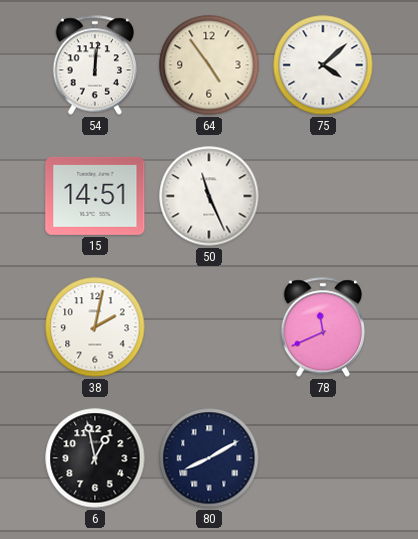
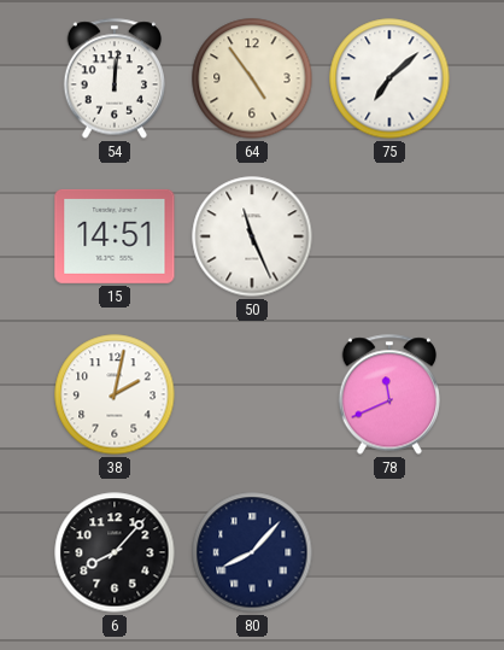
75: 4:08 -> 7:08 (389, 78)
6: 12:58 -> 8:07 (115, 552)
80: 8:10 -> 8:07 (252, 552)
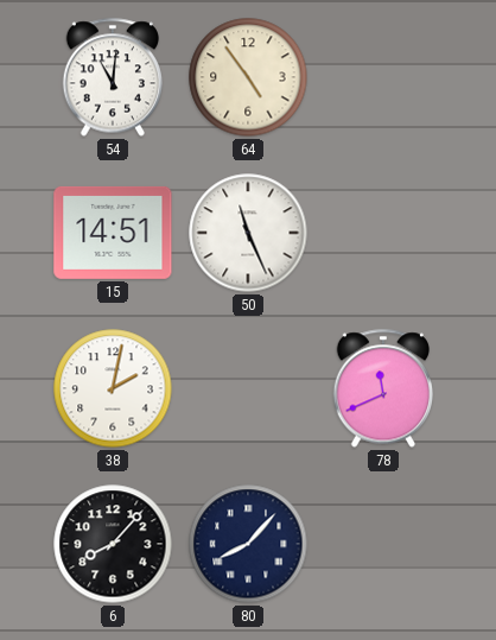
54: 12:01 -> 11:01 (112, 77)
75: 7:08 -> none (389, 78)
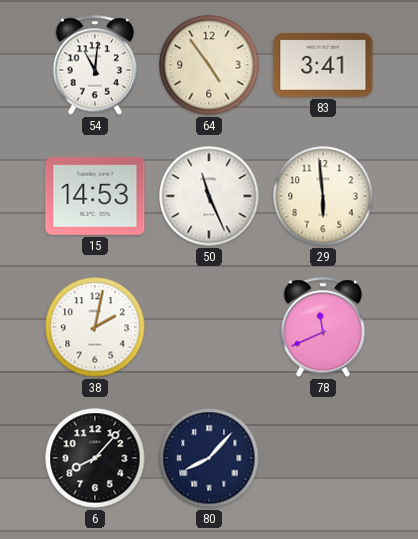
83: none -> 3:41 (323, 65)
15: 14:51 -> 14:53 (95, 196)
29: none -> 5:59 (323, 196)
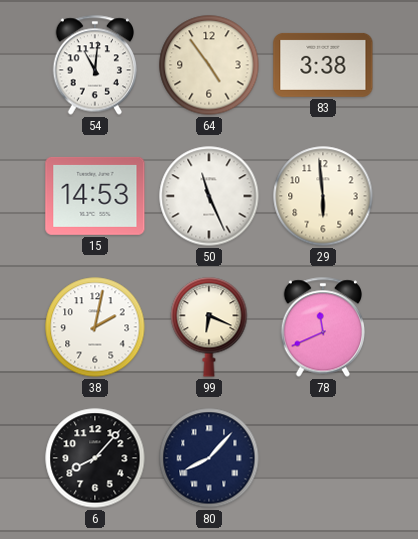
83: 3:41 -> 3:38 (323, 65)
99: none -> 6:19 (209, 327)
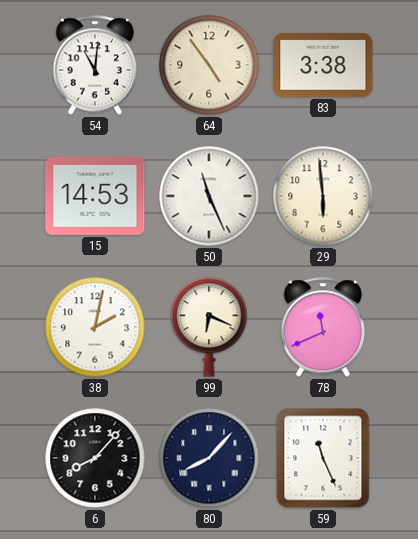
59: none -> 11:26 (323, 458)
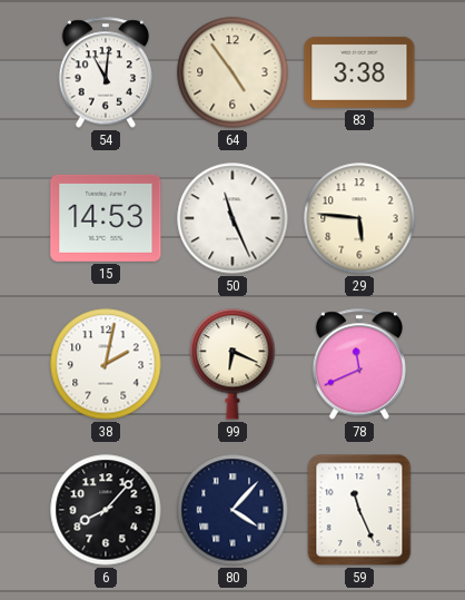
29: 5:59 -> 5:46 (359, 218)
80: 8:07 -> 4:07 (233, 510)
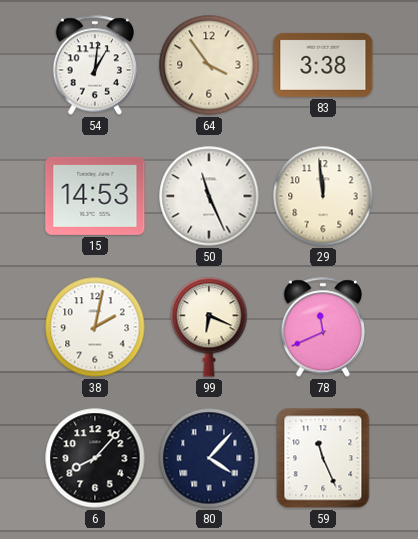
54: 11:01 -> 1:01 (94, 65)
64: 4:54 -> 3:54 (209, 65)
29: 5:46 -> 11:59 (323, 196)
